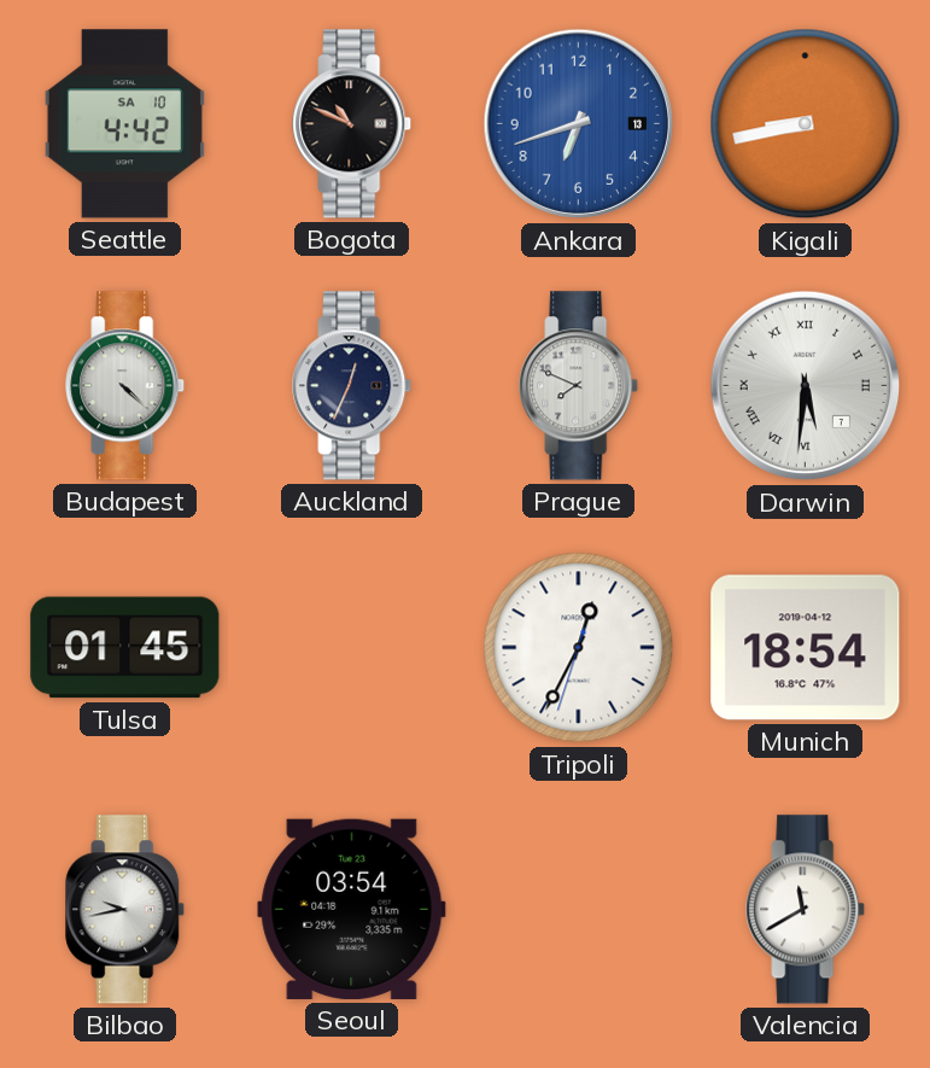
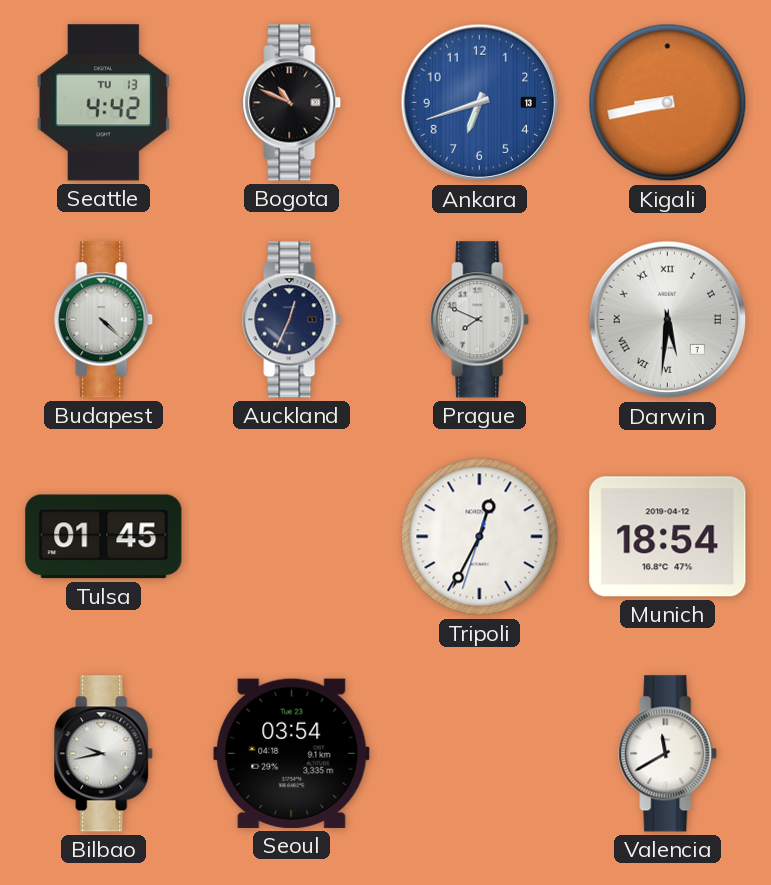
Seattle date: SA 10 -> TU 13 (103, 103)
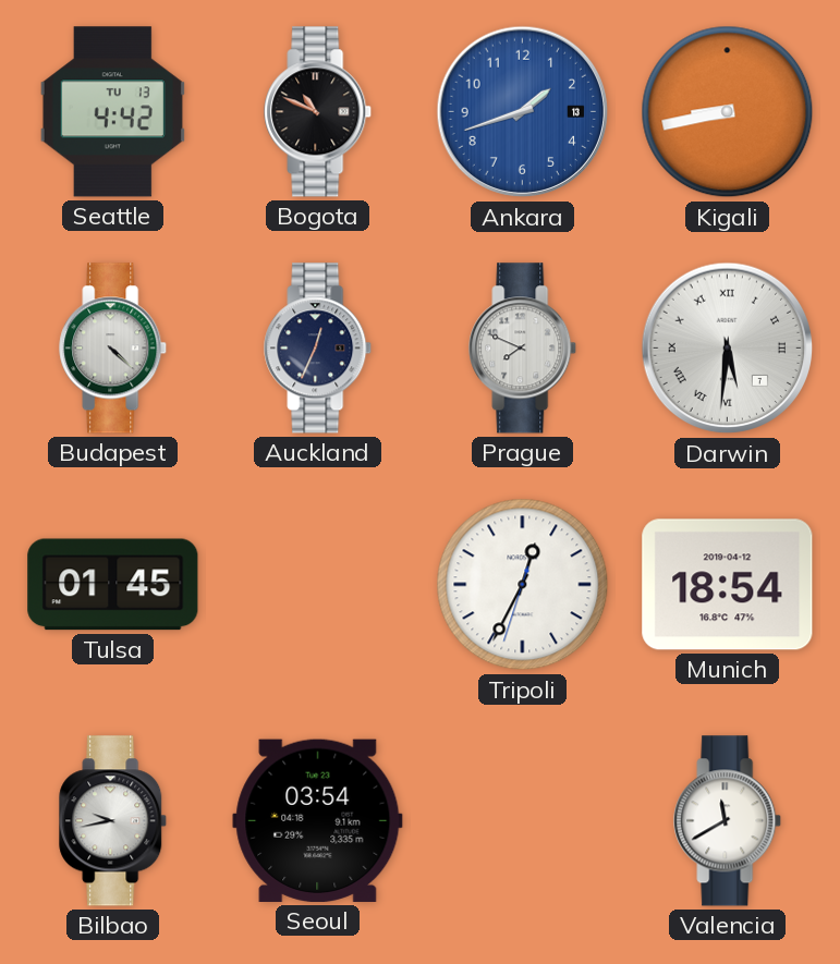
Ankara: 6:42 -> 1:42 (523, 112)
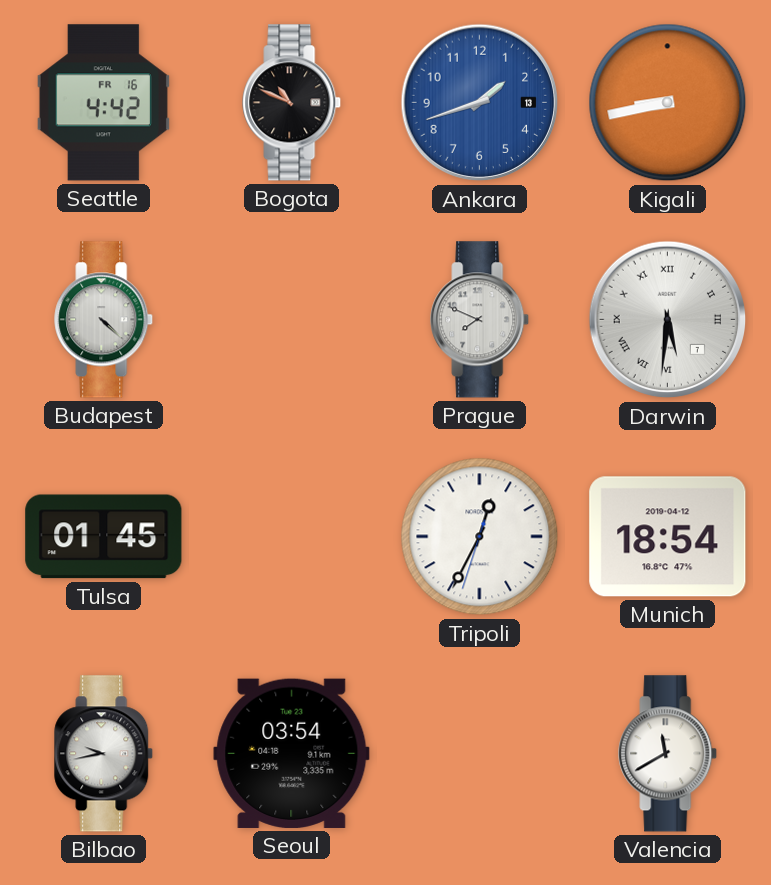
Seattle date: TU 13 -> FR 16 (103, 103)
Auckland: 12:34 -> none (318, 349)
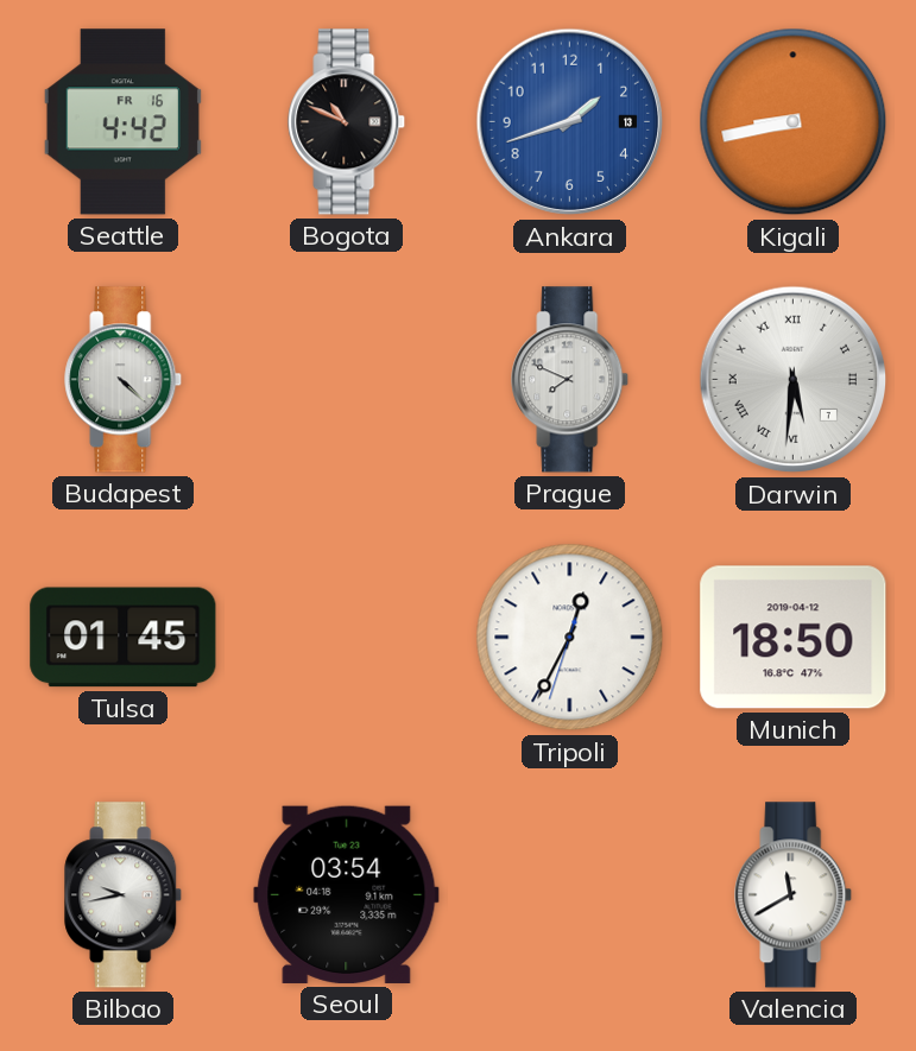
Munich: 18:54 -> 18:50 (794, 638)
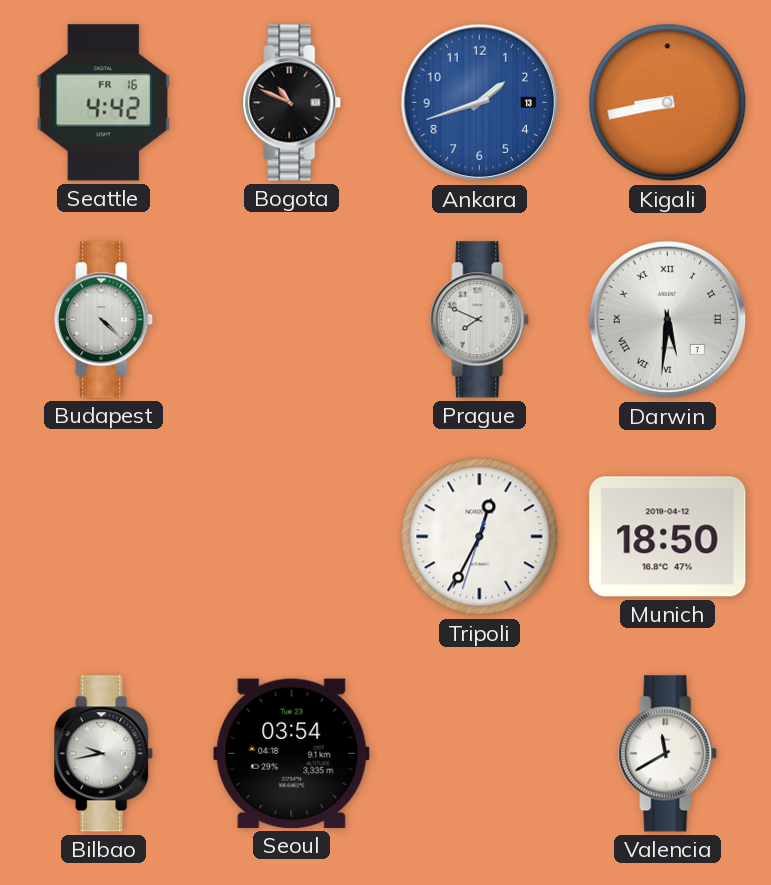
Tulsa: 01:45 -> none (124, 638)
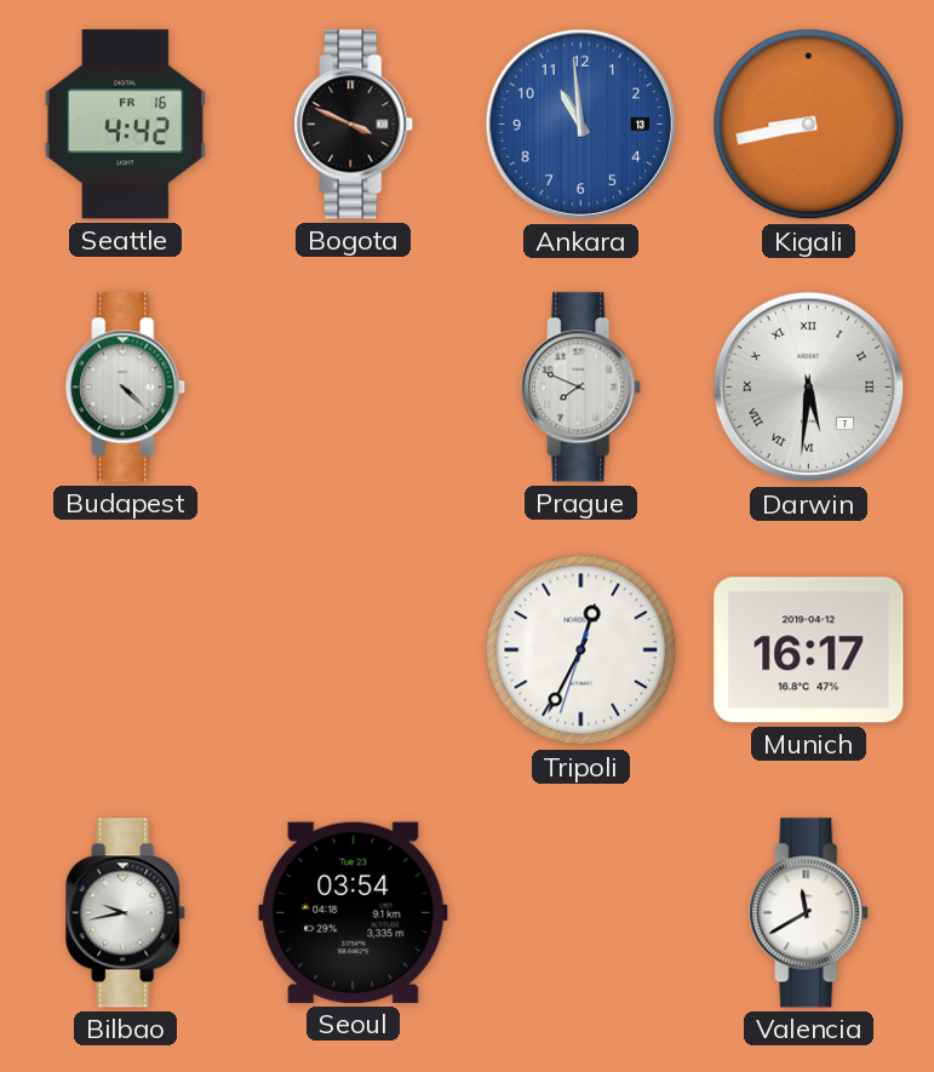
Bogota: 10:49 -> 3:49 (354, 125)
Ankara: 1:42 -> 10:59 (581, 125)
Munich: 18:50 -> 16:17 (809, 650)
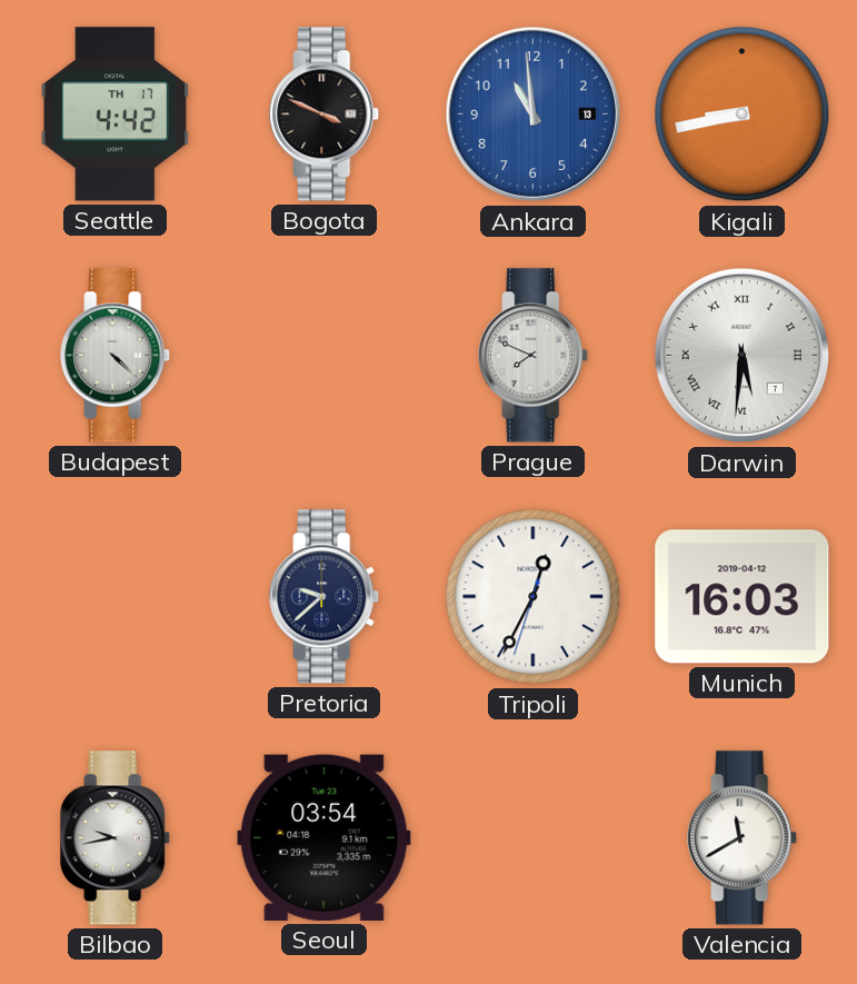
Seattle date: FR 16 -> TH 17 (114, 115)
Pretoria: none -> 9:38 (325, 597)
Munich: 16:17 -> 16:03 (743, 597)
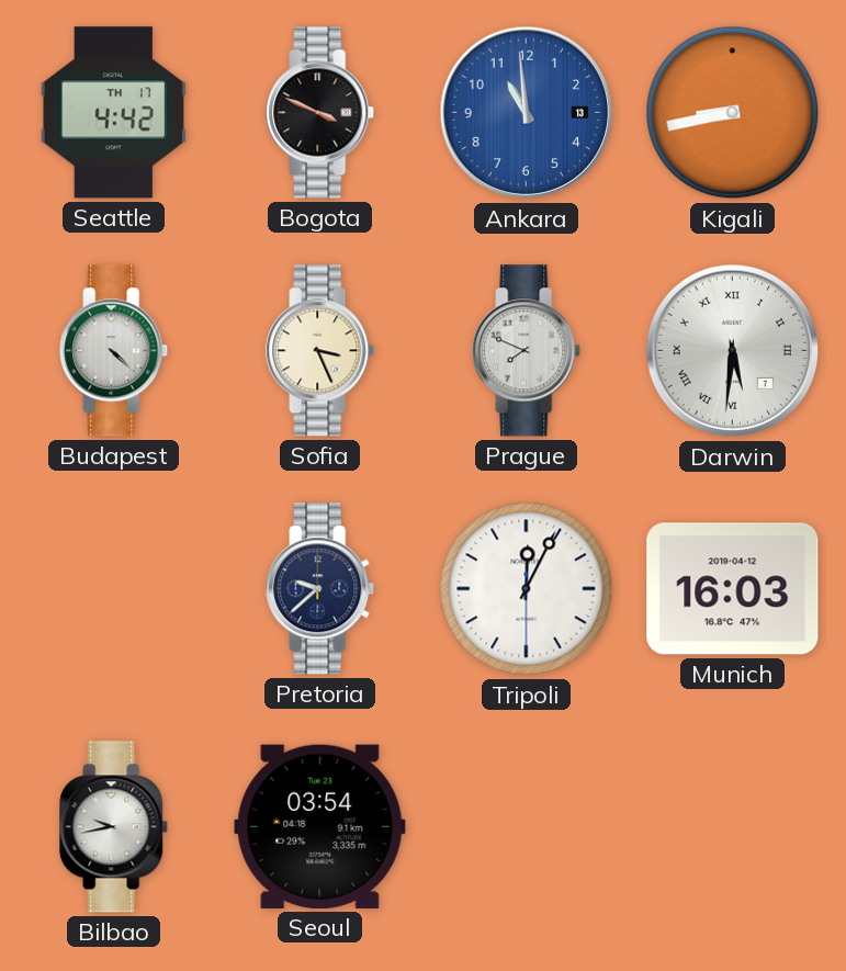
Sofia: none -> 3:26 (320, 351)
Tripoli: 12:34 -> 12:04 (527, 589)
Valencia: 11:40 -> none (743, 838)
